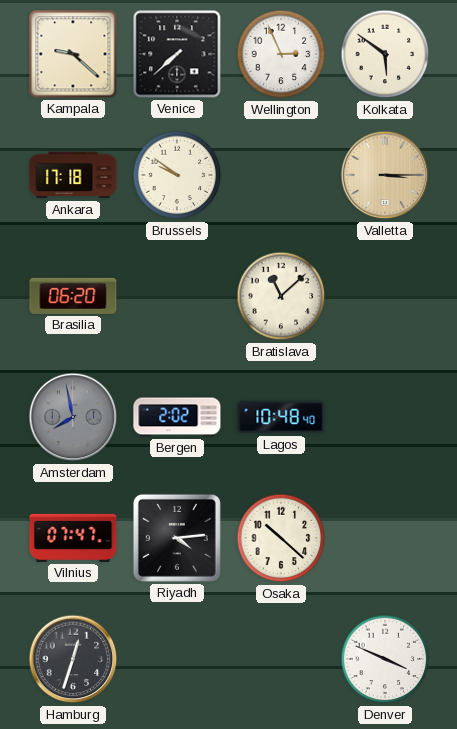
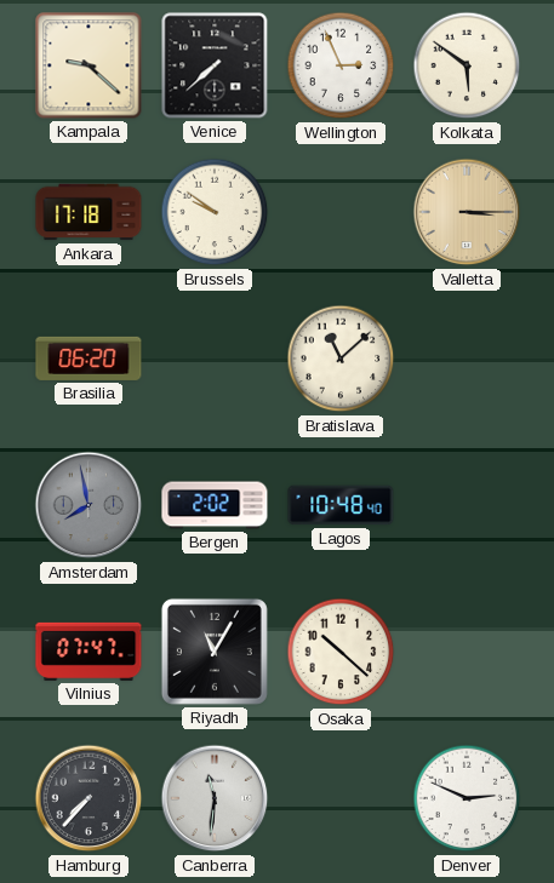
Riyadh: 4:14 -> 11:05 (215, 652)
Hamburg: 12:33 -> 7:37 (88, 798)
Canberra: none -> 11:31 (215, 798)
Denver: 3:49 -> 2:49 (467, 798)
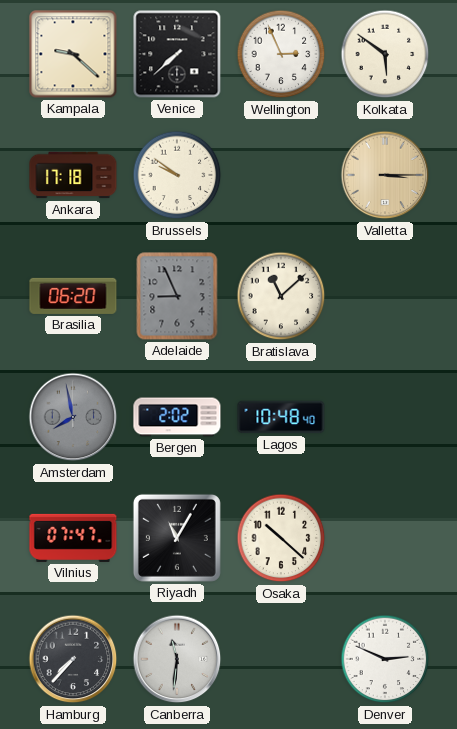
Adelaide: none -> 8:56 (177, 296)
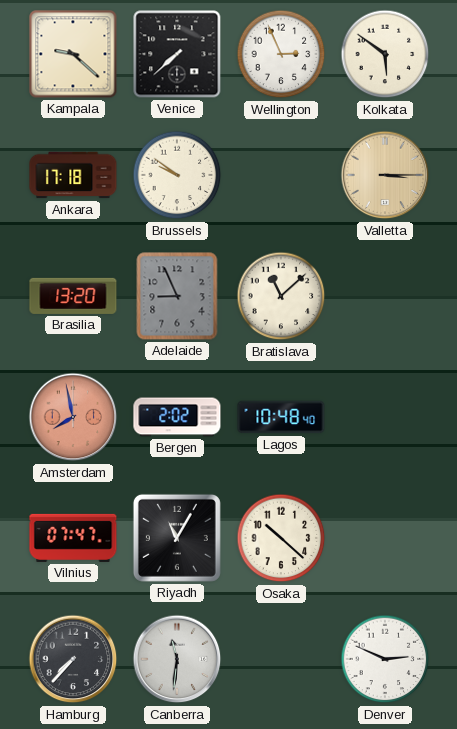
Brasilia: 06:20 -> 13:20 (73, 296)
Amsterdam dial: grey -> salmon (73, 417)
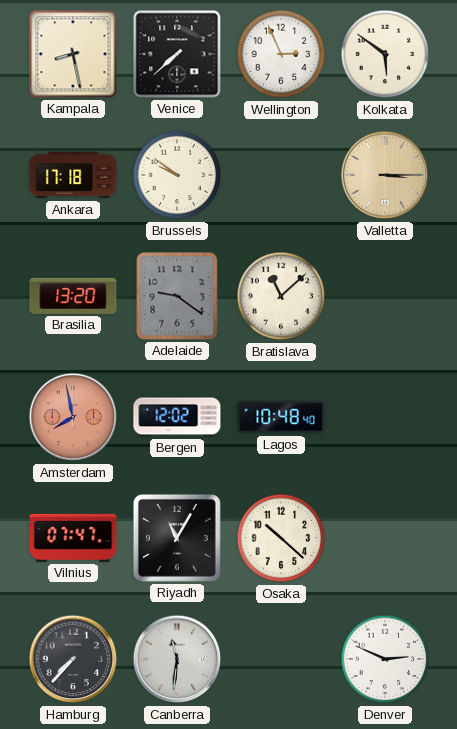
Kampala: 9:22 -> 8:28 (73, 54)
Adelaide: 8:56 -> 9:21 (177, 296)
Bergen: 2:02 -> 12:02 (177, 417)
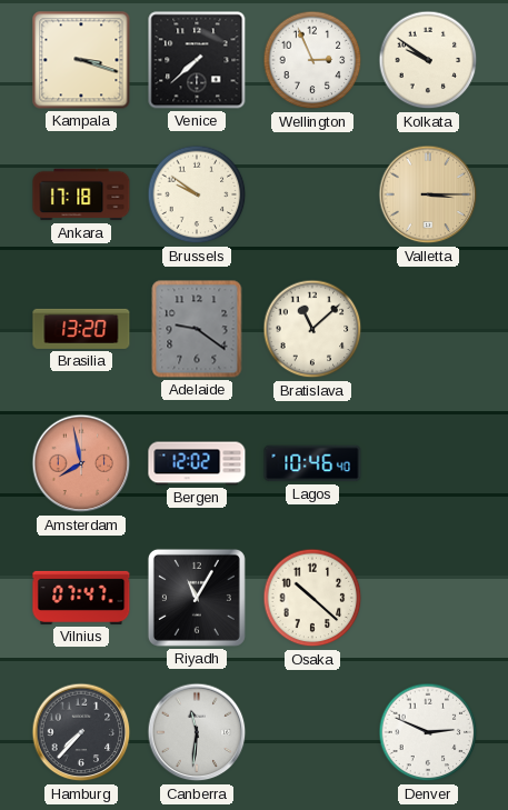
Kampala: 8:28 -> 3:18 (81, 60)
Kolkata: 5:51 -> 9:51 (428, 60)
Lagos: 10:48 -> 10:46 (312, 463)
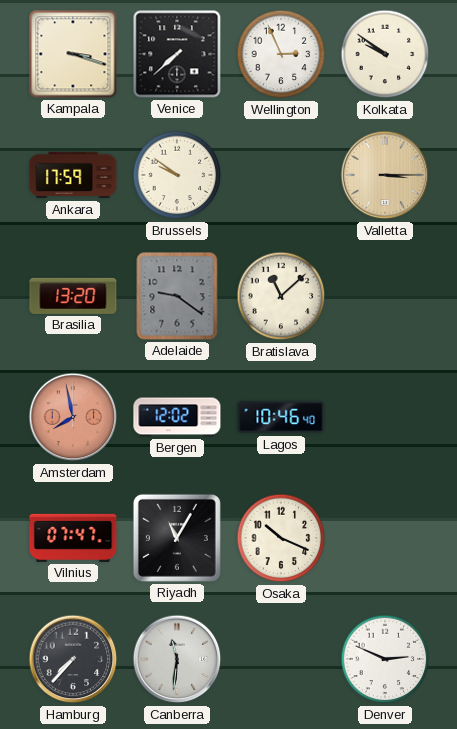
Ankara: 17:18 -> 17:59 (73, 175)
Osaka: 10:22 -> 10:19 (281, 538)
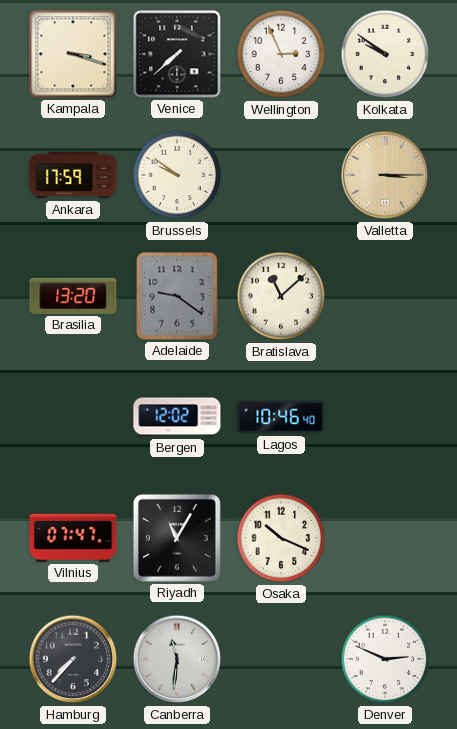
Amsterdam: 7:58 -> none (73, 417)
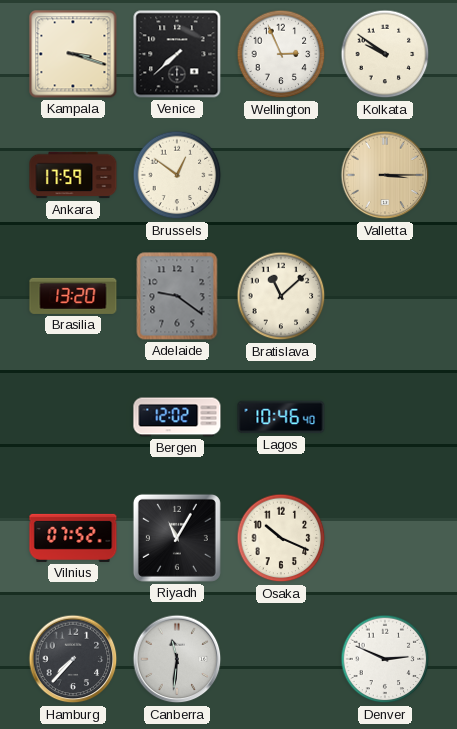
Brussels: 9:51 -> 12:51 (177, 175)
Vilnius: 07:47 -> 07:52 (73, 538)
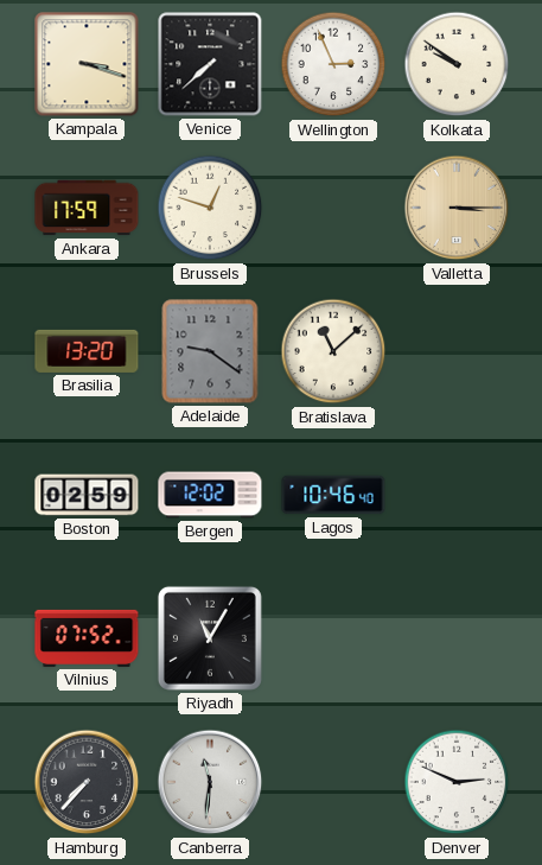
Brussels: 12:51 -> 12:48 (210, 208)
Boston: none -> 02:59 (87, 495)
Osaka: 10:19 -> none (281, 538)
